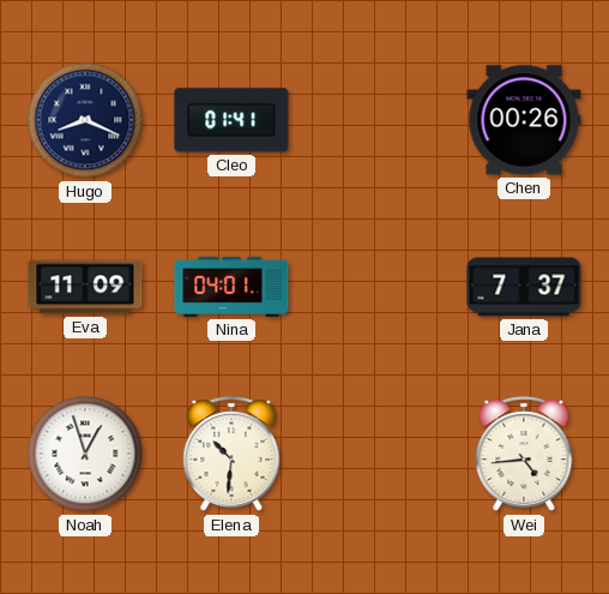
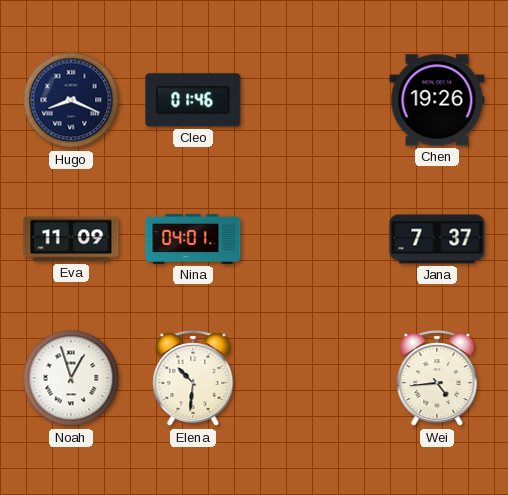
Cleo: 01:41 -> 01:46 (193, 100)
Chen: 00:26 -> 19:26 (437, 100)
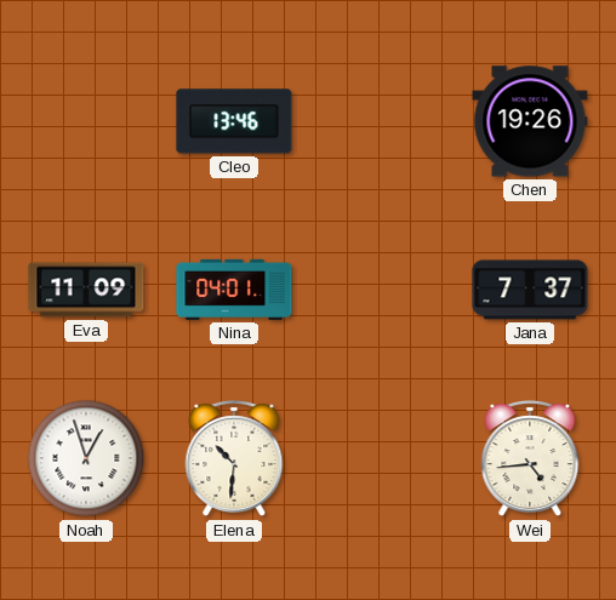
Hugo: 8:19 -> none (71, 100)
Cleo: 01:46 -> 13:46 (234, 121)
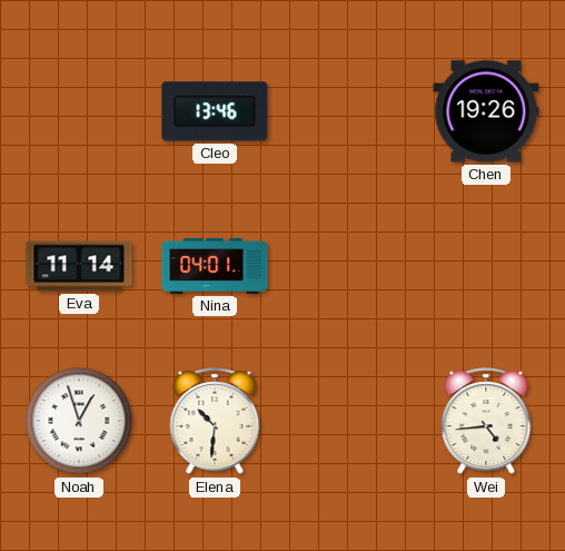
Eva: 11:09 -> 11:14 (79, 266)
Jana: 7:37 -> none (530, 290)
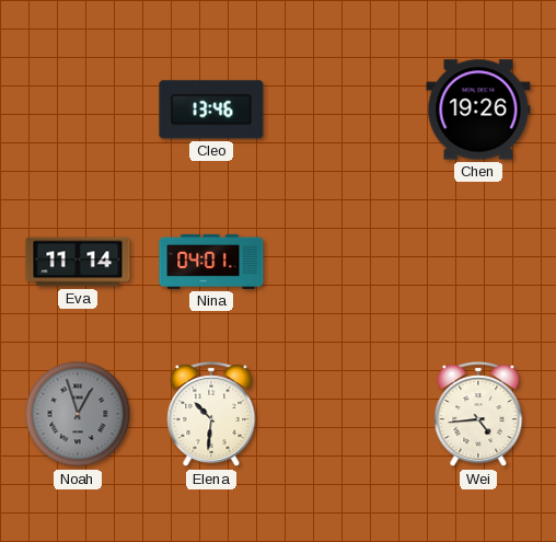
Noah dial: white -> grey (78, 414)
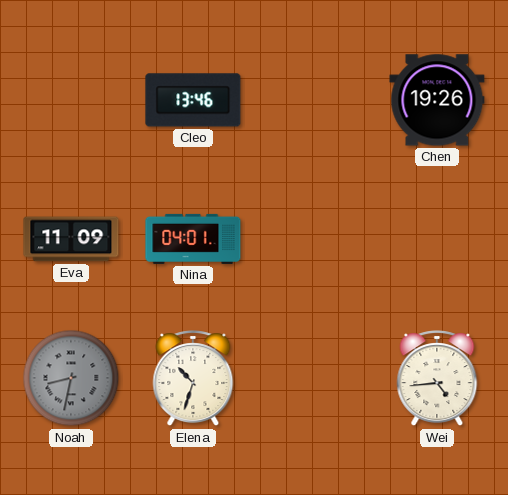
Eva: 11:14 -> 11:09 (71, 239)
Noah: 12:57 -> 8:32 (71, 378)
Elena: 10:31 -> 10:33 (193, 379)
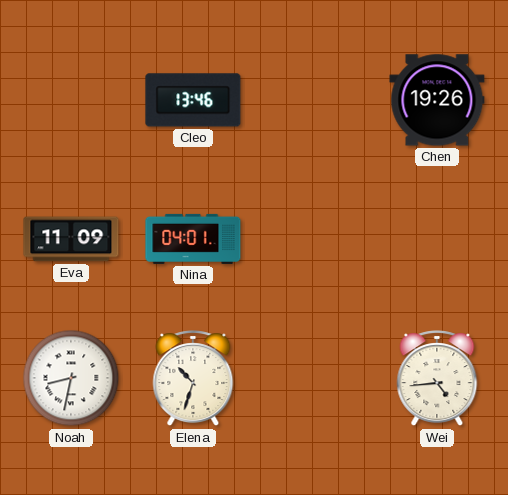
Noah dial: grey -> white (71, 378)
